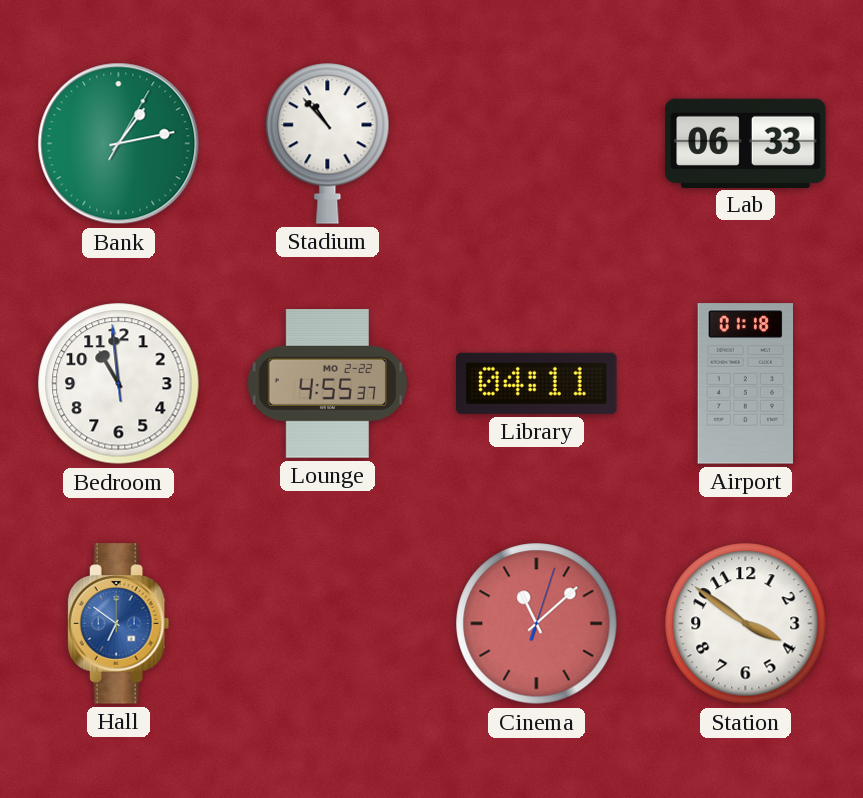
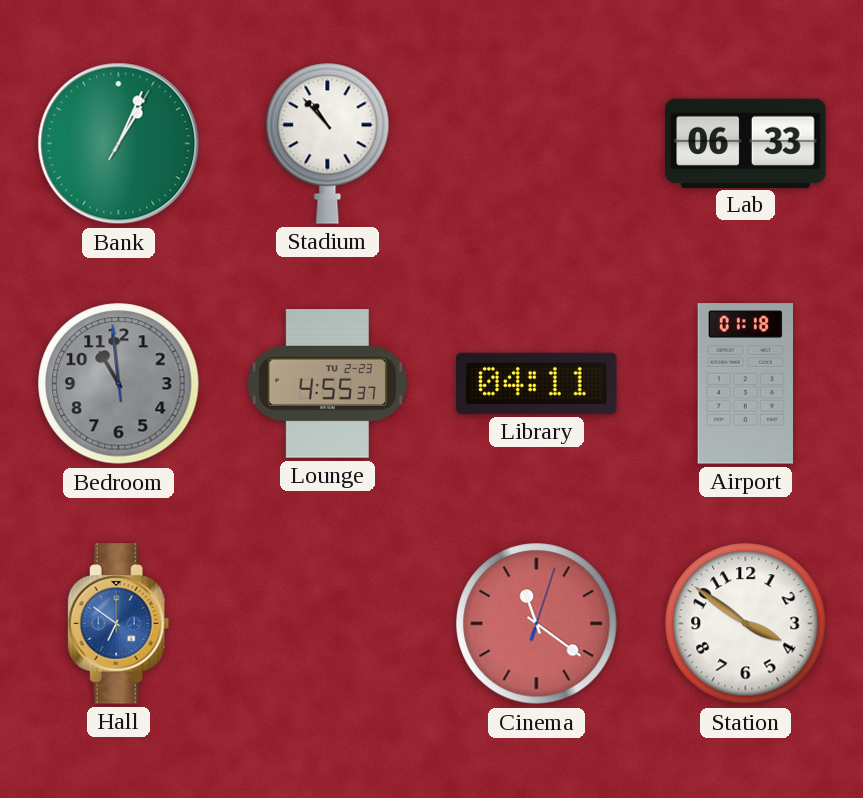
Bank: 1:13 -> 1:04 (119, 144)
Bedroom dial: white -> grey (119, 384)
Lounge date: MO 2-22 -> TU 2-23 (327, 384)
Cinema: 11:08 -> 11:21 (537, 624)
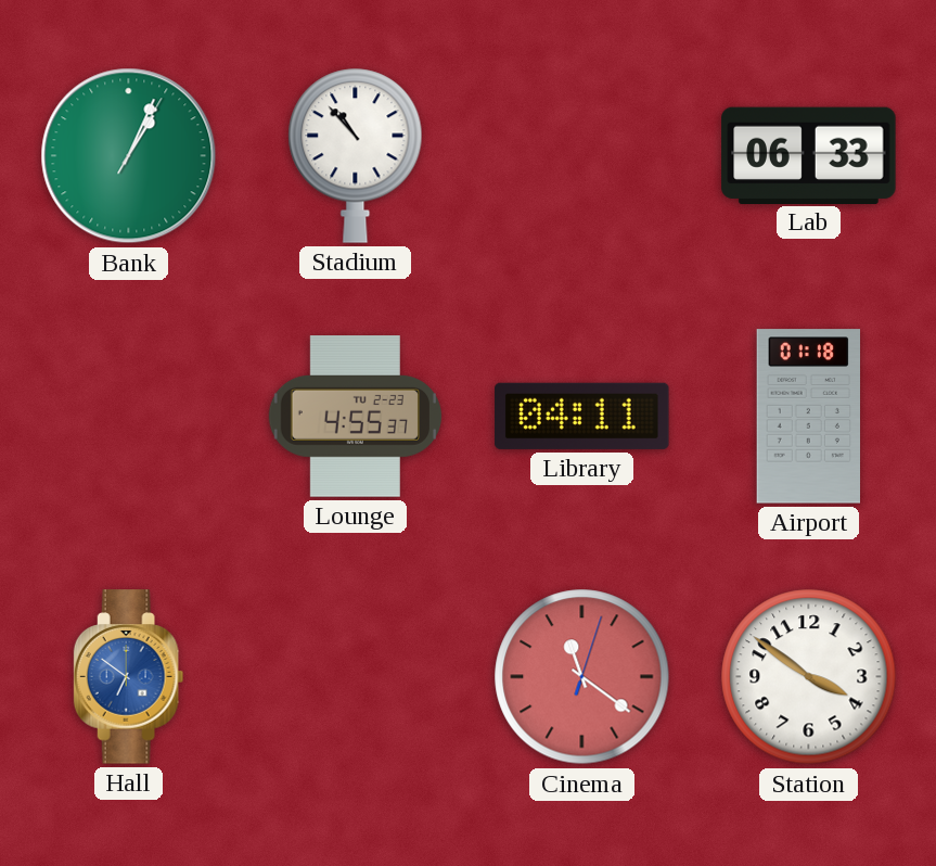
Bedroom: 10:58 -> none (119, 384)
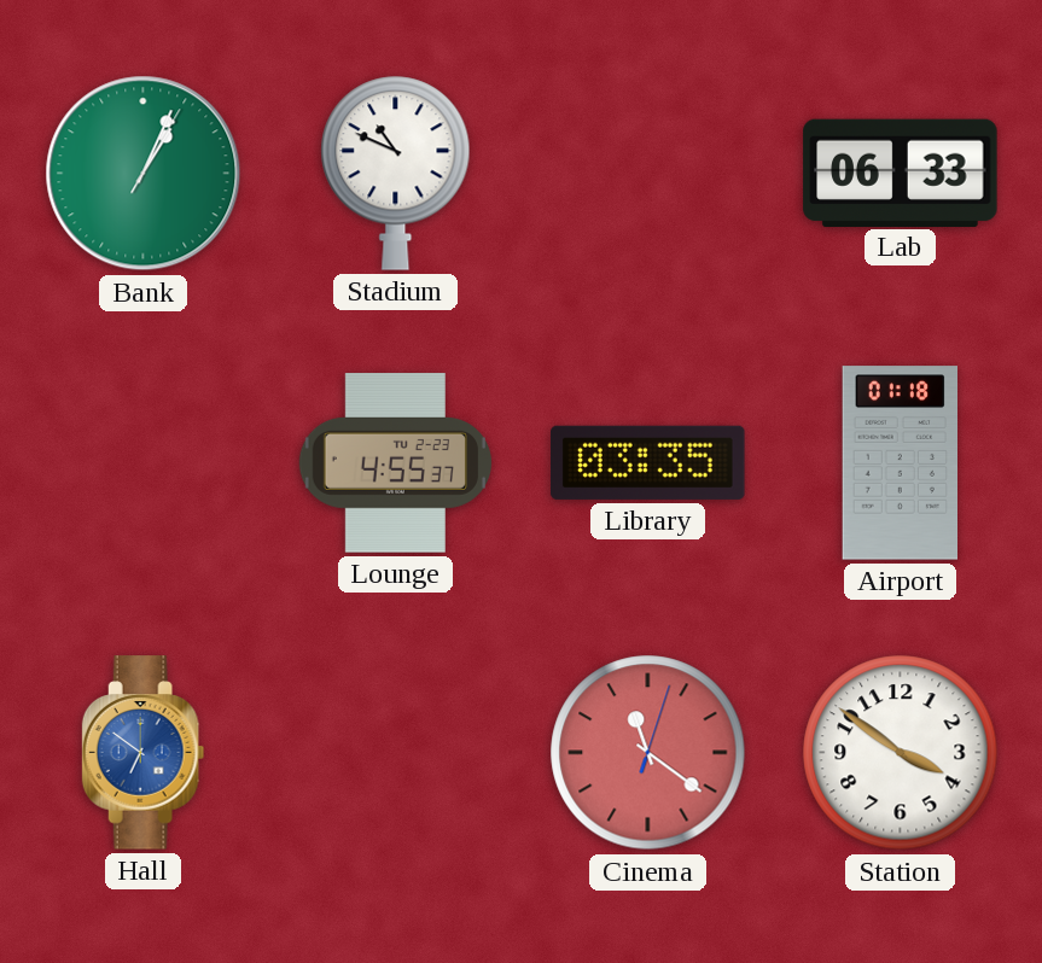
Stadium: 10:53 -> 10:49 (396, 173)
Library: 04:11 -> 03:35 (648, 462)
